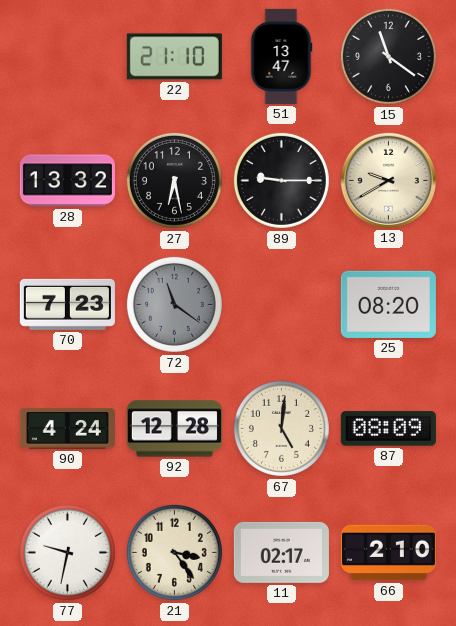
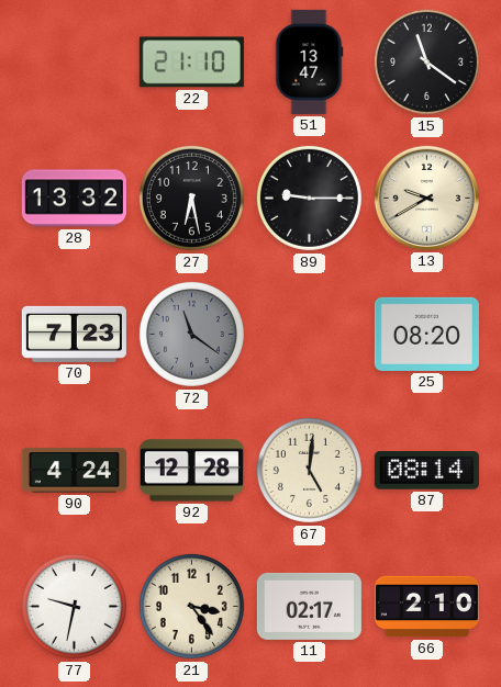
87: 08:09 -> 08:14 (426, 471)
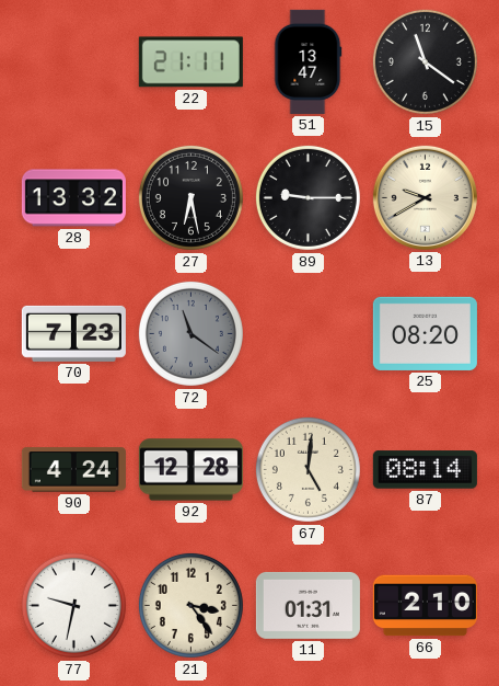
22: 21:10 -> 21:11 (190, 62)
11: 02:17 -> 01:31 (307, 605)
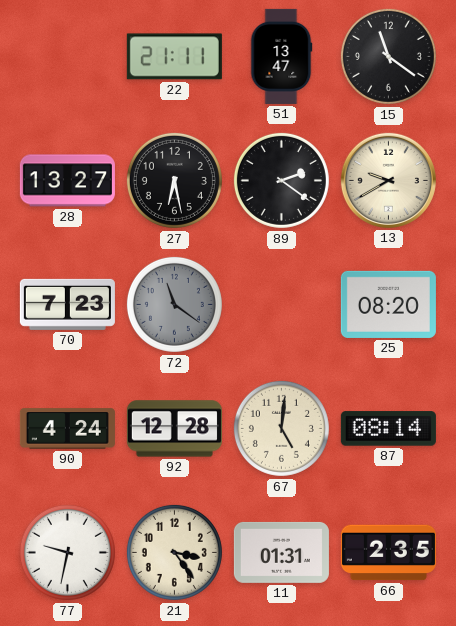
28: 13:32 -> 13:27 (67, 181)
89: 9:15 -> 2:21 (281, 180)
66: 2:10 -> 2:35 (388, 553)
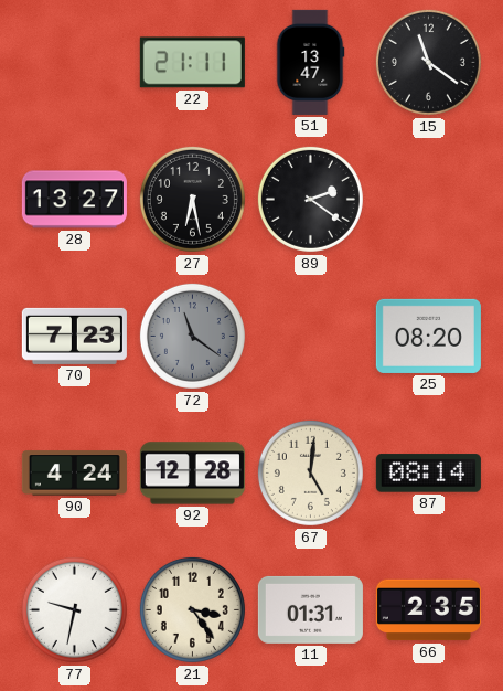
13: 9:40 -> none (388, 180)
